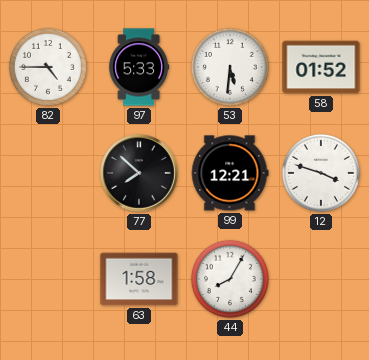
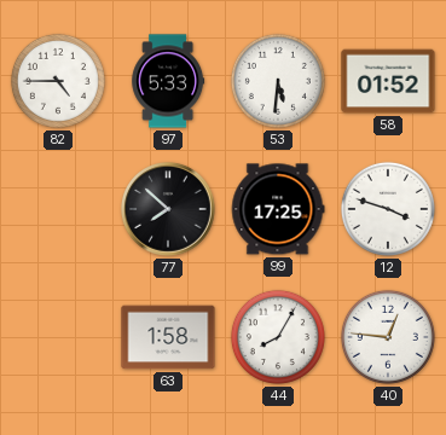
99: 12:21 -> 17:25 (278, 209)
40: none -> 12:46 (388, 337)
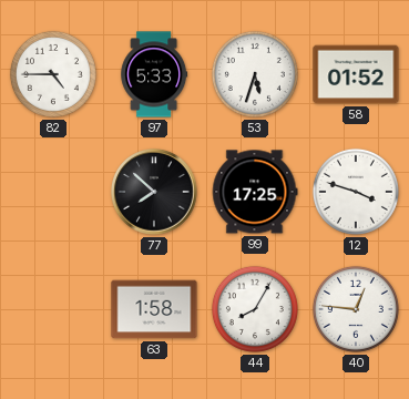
53: 5:31 -> 5:33 (255, 74)
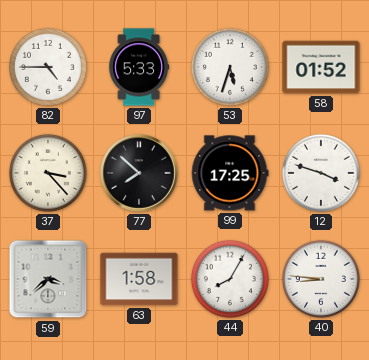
37: none -> 3:23 (48, 173)
59: none -> 3:38 (48, 279)
40: 12:46 -> 8:46 (321, 279)
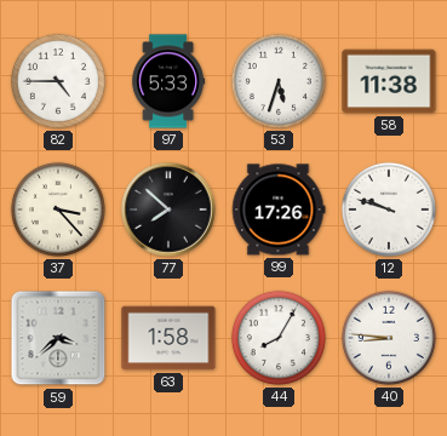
58: 01:52 -> 11:38 (389, 81)
99: 17:25 -> 17:26 (279, 210)
12: 3:48 -> 9:48 (389, 210)
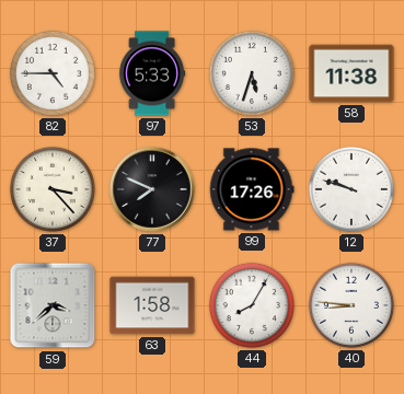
77: 7:52 -> 7:49 (152, 189)
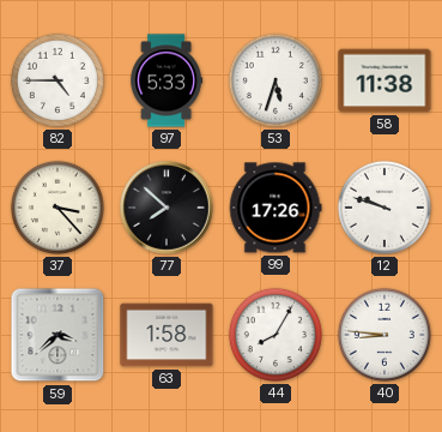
77: 7:49 -> 7:52 (166, 208)
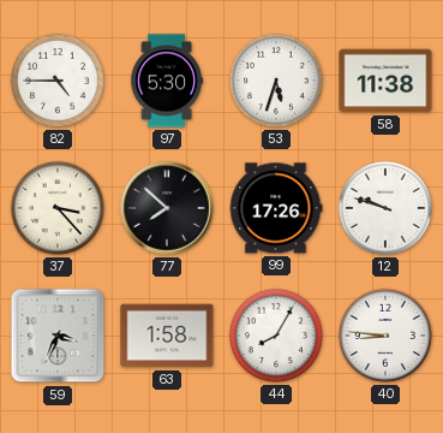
97: 5:33 -> 5:30 (167, 81)
59: 3:38 -> 3:34 (58, 336)
